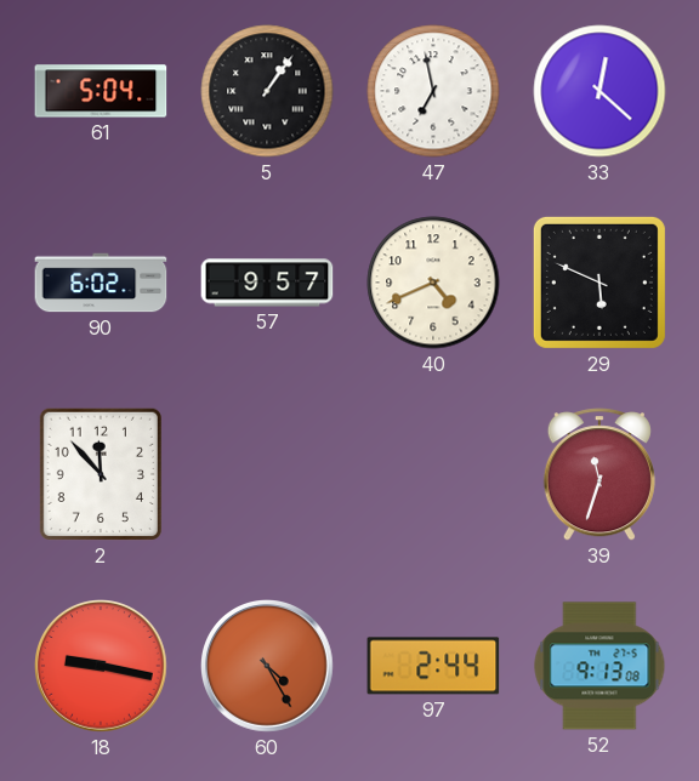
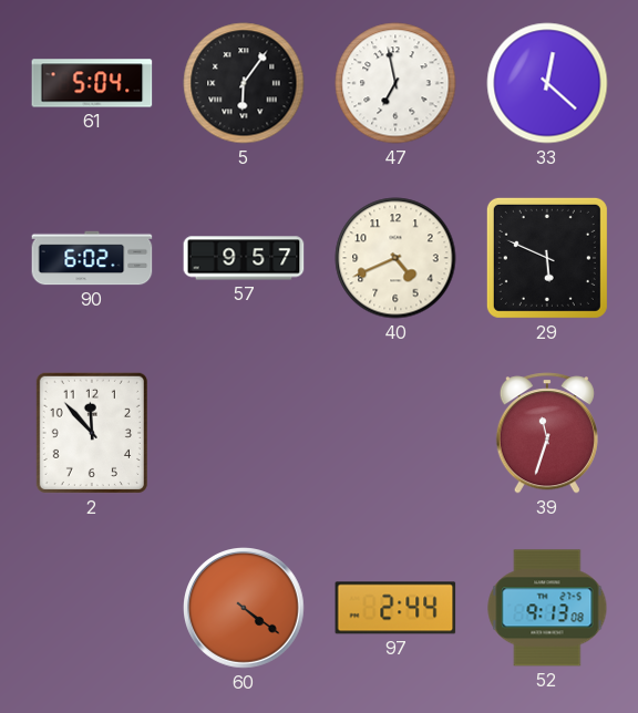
5: 1:06 -> 6:06 (244, 83)
18: 9:17 -> none (102, 667)
60: 4:25 -> 4:21 (245, 609)
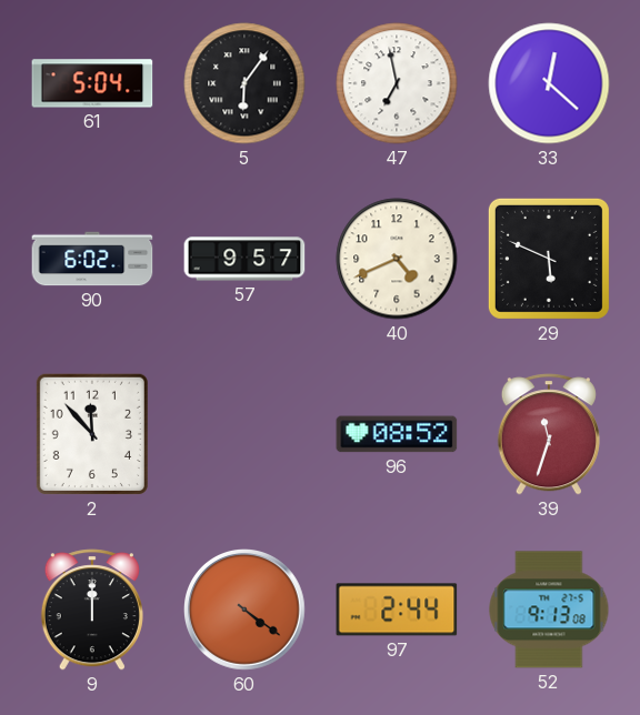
96: none -> 08:52 (397, 434)
9: none -> 12:00 (92, 610)
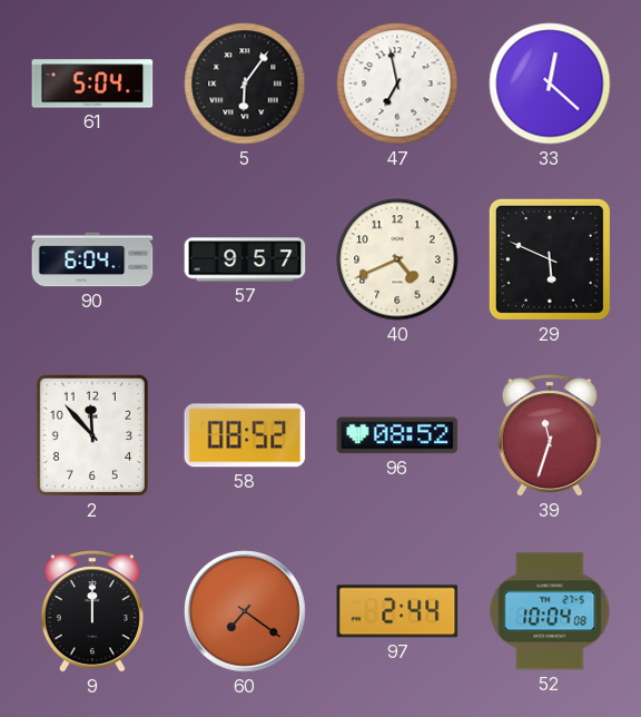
90: 6:02 -> 6:04 (92, 259)
58: none -> 08:52 (245, 435)
60: 4:21 -> 7:21 (246, 612)
52: 9:13 -> 10:04 (550, 611)
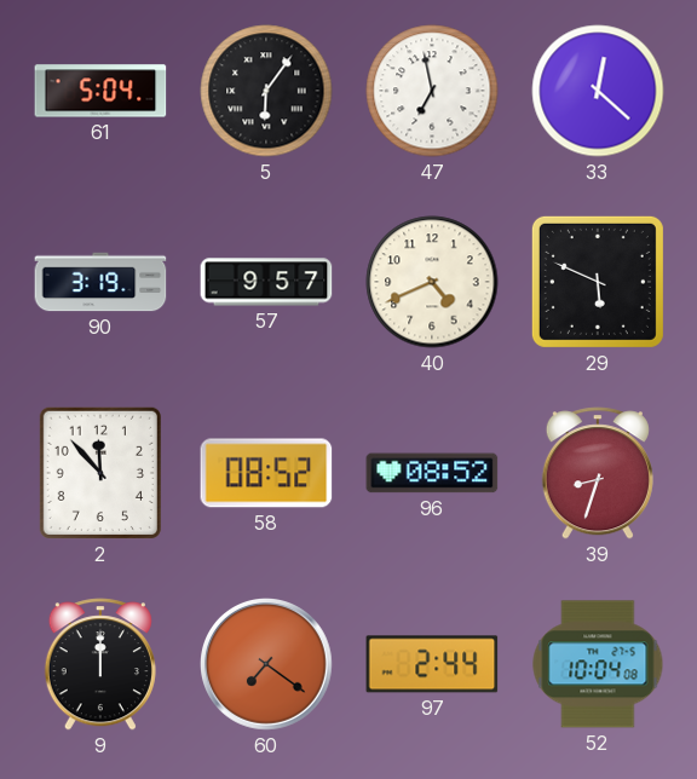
90: 6:04 -> 3:19 (100, 282)
39: 11:33 -> 8:33 (598, 473)
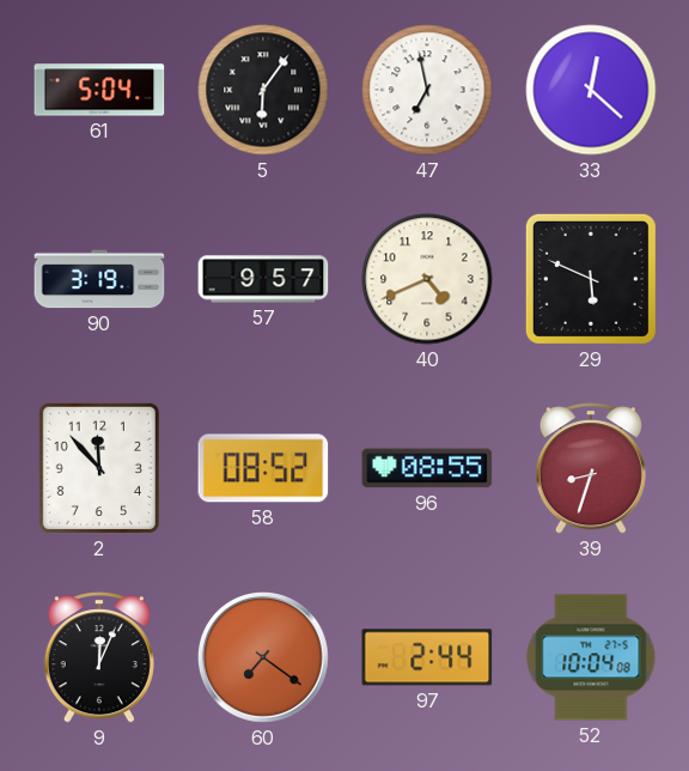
96: 08:52 -> 08:55 (427, 468)
9: 12:00 -> 12:04 (99, 657)
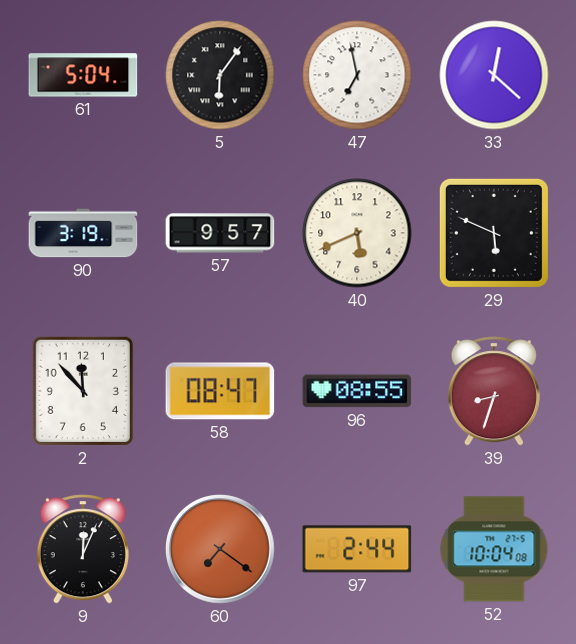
40: 4:41 -> 5:41 (357, 233)
58: 08:52 -> 08:47 (220, 391)
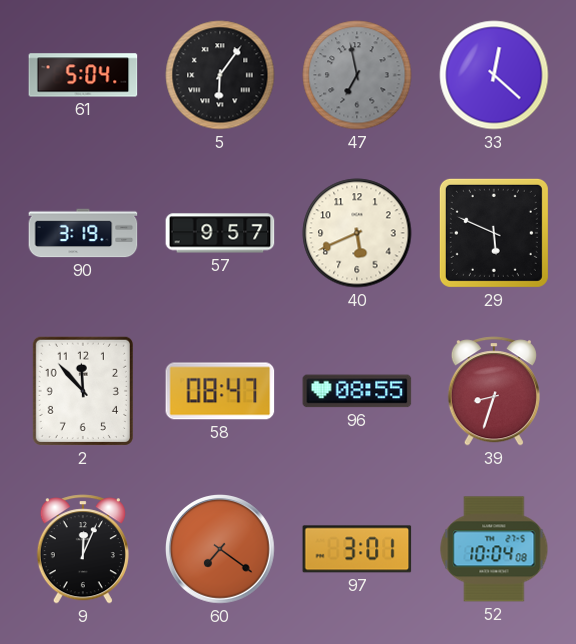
47 dial: white -> grey (357, 75)
97: 2:44 -> 3:01 (357, 549)
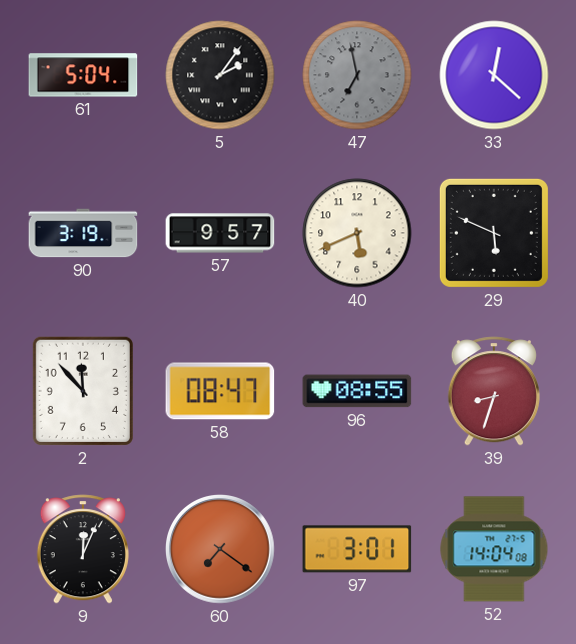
5: 6:06 -> 2:06 (220, 75)
52: 10:04 -> 14:04 (494, 549)
